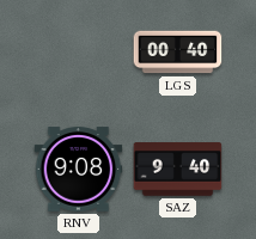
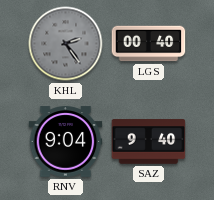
KHL: none -> 2:24 (66, 44)
RNV: 9:08 -> 9:04 (66, 142)
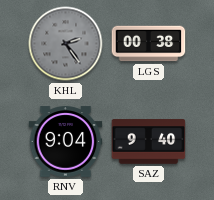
LGS: 00:40 -> 00:38 (149, 44)
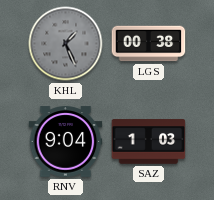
KHL: 2:24 -> 1:26 (66, 44)
SAZ: 9:40 -> 1:03 (149, 142)
